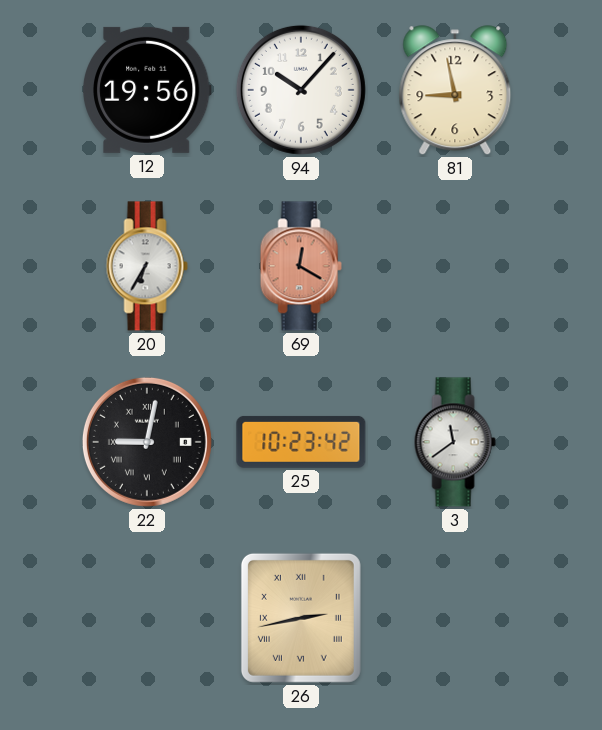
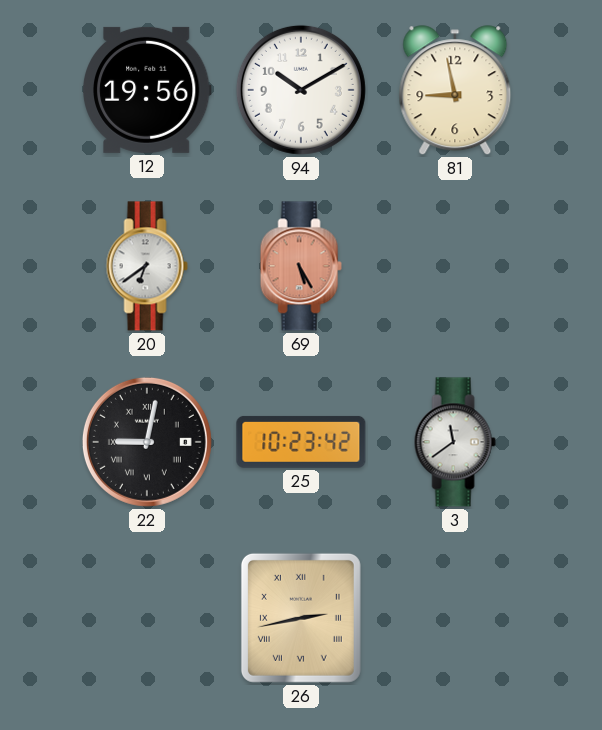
94: 10:07 -> 10:10 (301, 90)
20: 6:35 -> 6:39 (147, 266)
69: 12:20 -> 5:25 (301, 266)
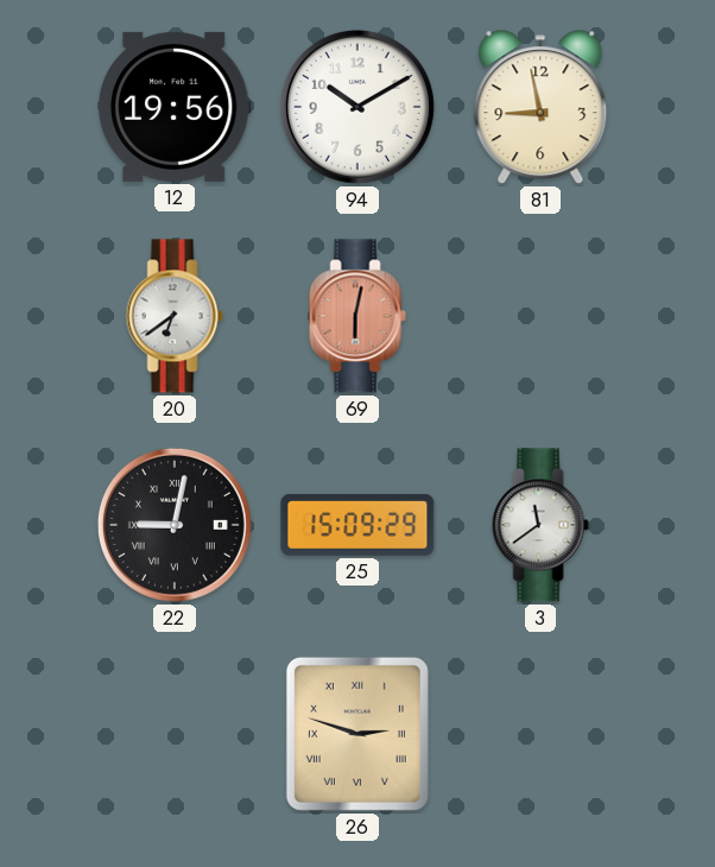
69: 5:25 -> 6:02 (357, 316)
25: 10:23 -> 15:09 (357, 525)
26: 2:43 -> 2:48 (357, 734)
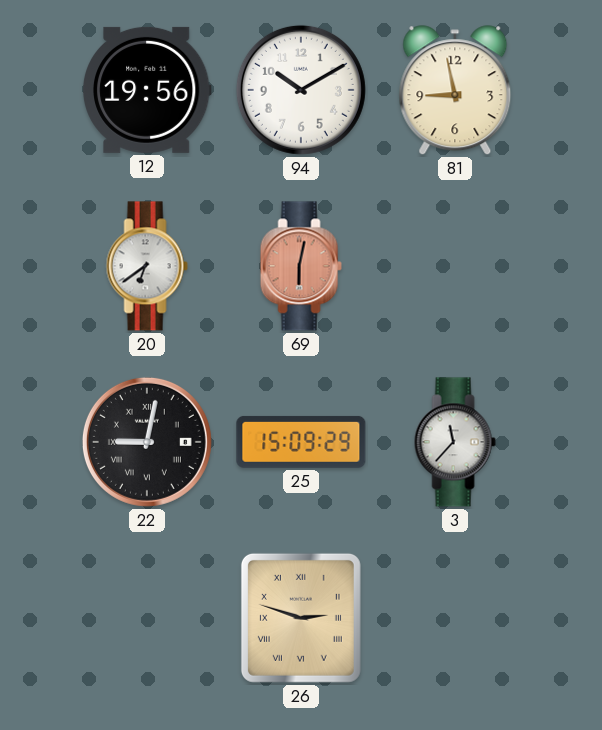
3: 11:39 -> 11:37 (455, 442)
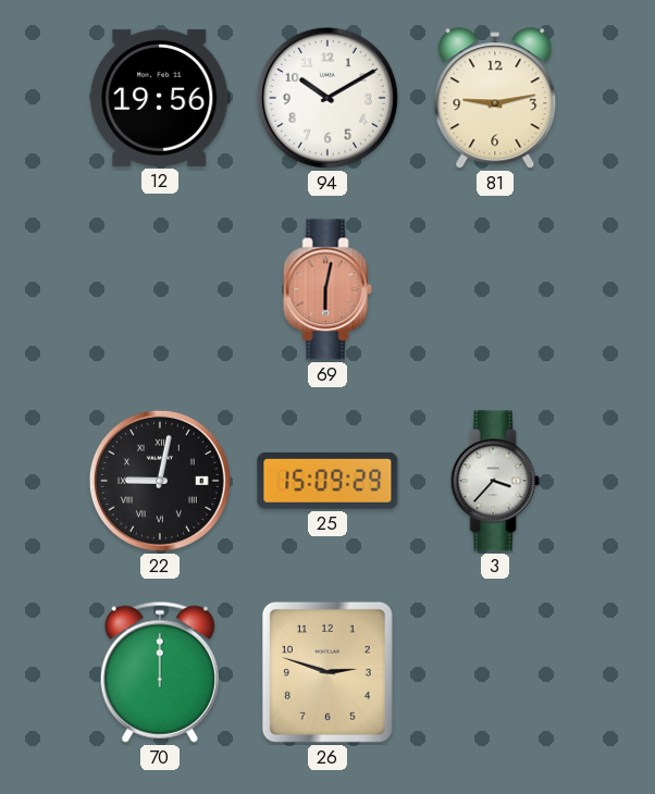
81: 8:58 -> 9:13 (495, 99)
20: 6:39 -> none (147, 266)
3: 11:37 -> 3:37 (495, 481)
70: none -> 12:00 (160, 672)
26 numerals: Roman -> Arabic (327, 672)
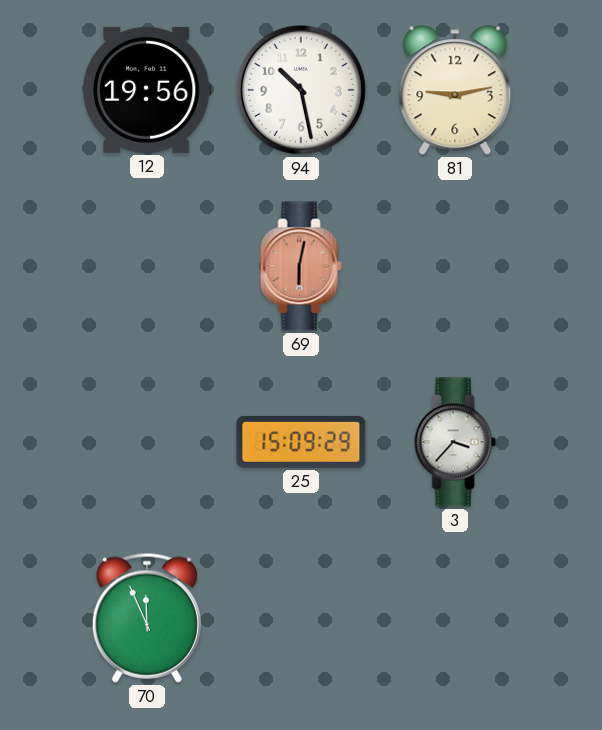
94: 10:10 -> 10:28 (301, 90)
22: 9:02 -> none (160, 481)
70: 12:00 -> 11:56 (147, 618)
26: 2:48 -> none (327, 672)
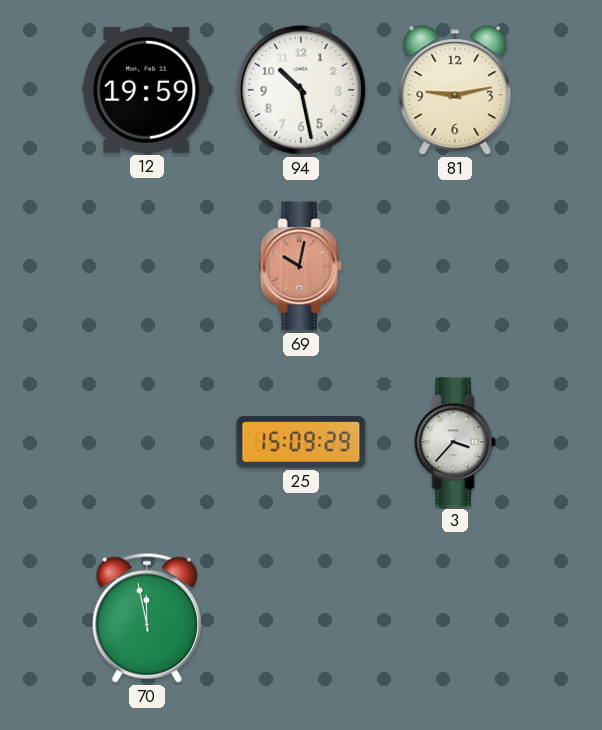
12: 19:56 -> 19:59 (147, 90)
69: 6:02 -> 10:02 (301, 266)
70: 11:56 -> 11:58 (147, 618)
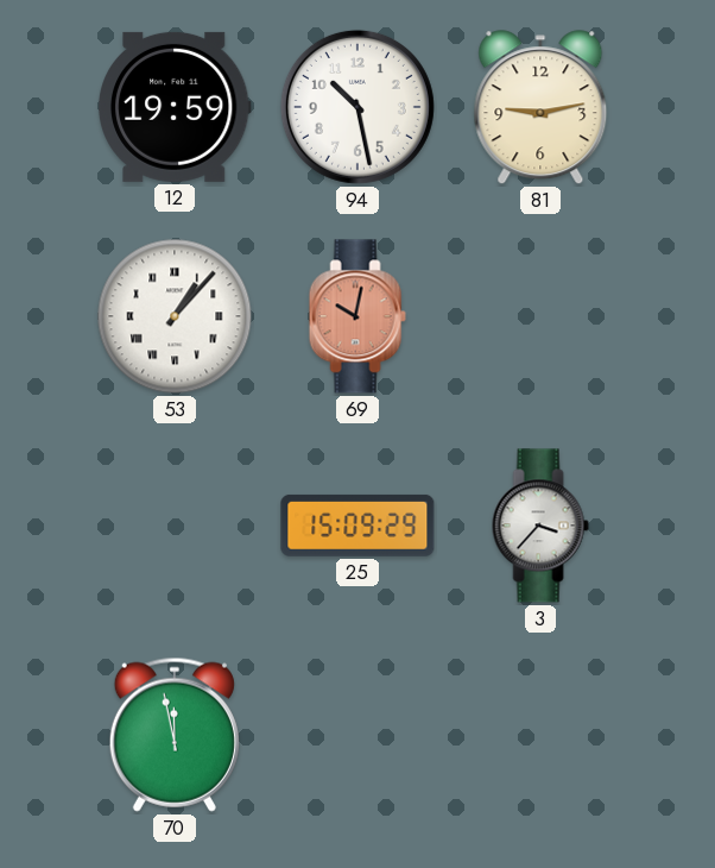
53: none -> 1:07 (175, 316)
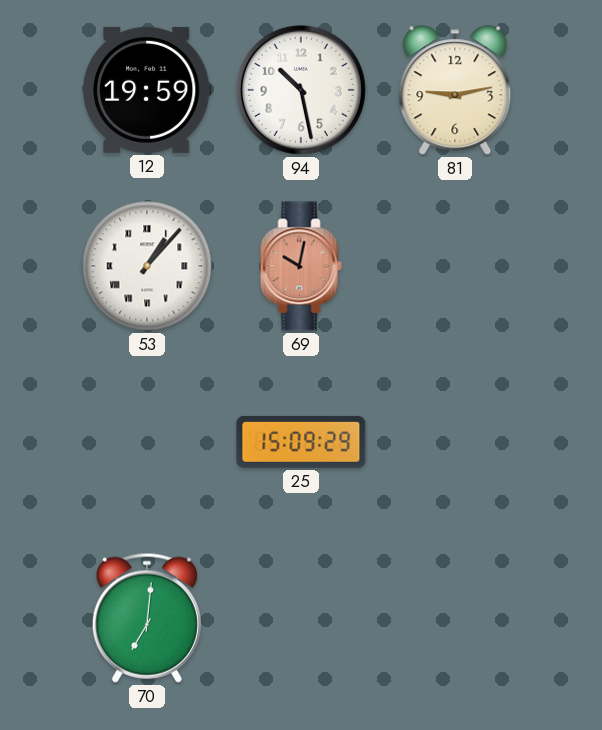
3: 3:37 -> none (540, 526)
70: 11:58 -> 7:01 (147, 618)
